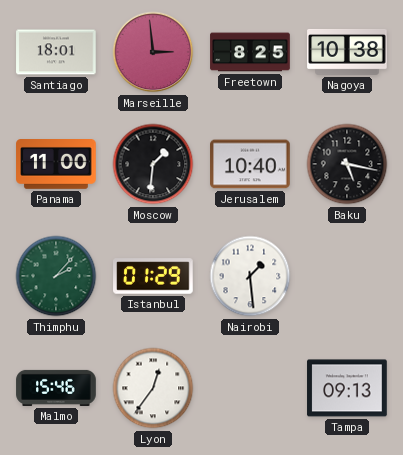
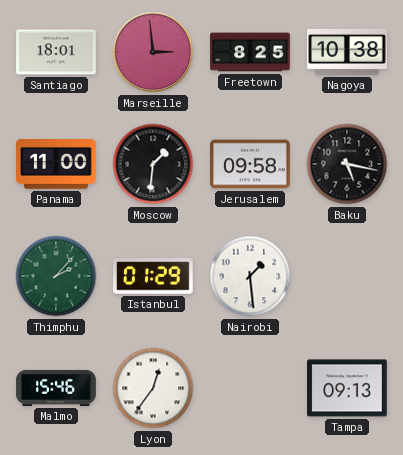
Jerusalem: 10:40 -> 09:58 (250, 164)
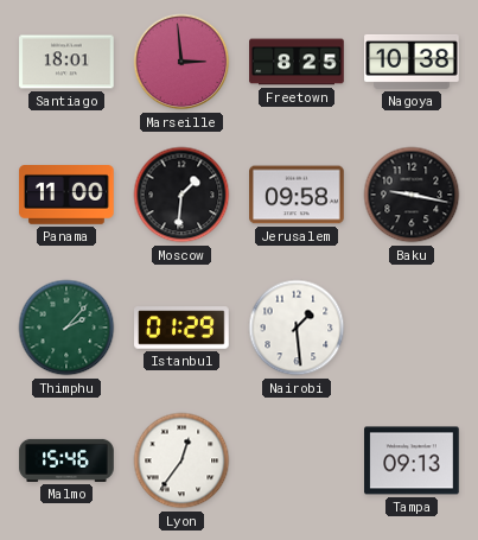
Baku: 5:17 -> 9:17 (412, 195)
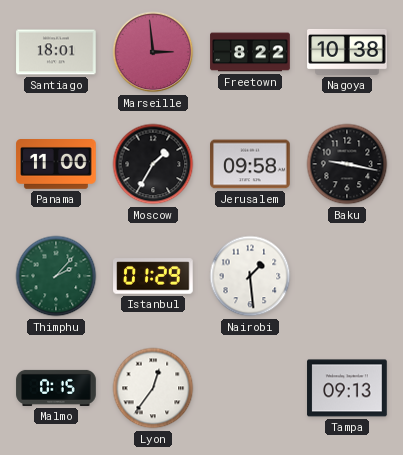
Freetown: 8:25 -> 8:22 (250, 52)
Moscow: 1:31 -> 1:35 (153, 164)
Malmo: 15:46 -> 0:15 (56, 388)
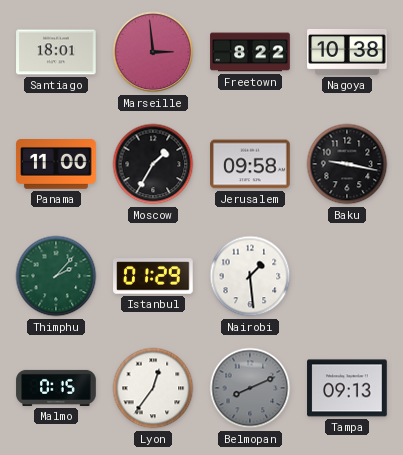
Belmopan: none -> 8:11 (250, 388)
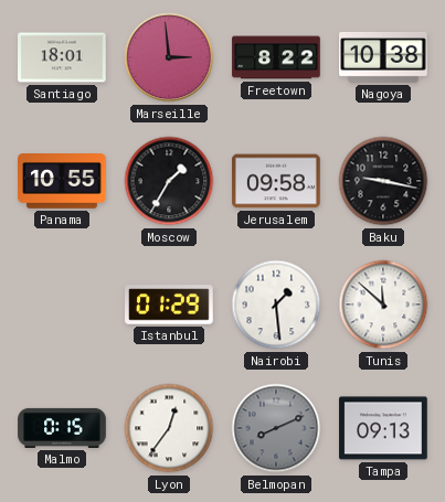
Panama: 11:00 -> 10:55 (62, 182)
Thimphu: 2:07 -> none (56, 276)
Tunis: none -> 11:52 (383, 305)
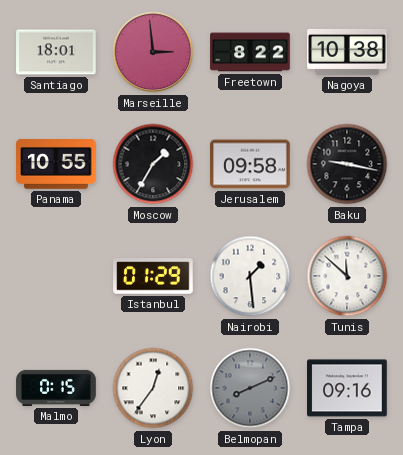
Tampa: 09:13 -> 09:16 (347, 388)
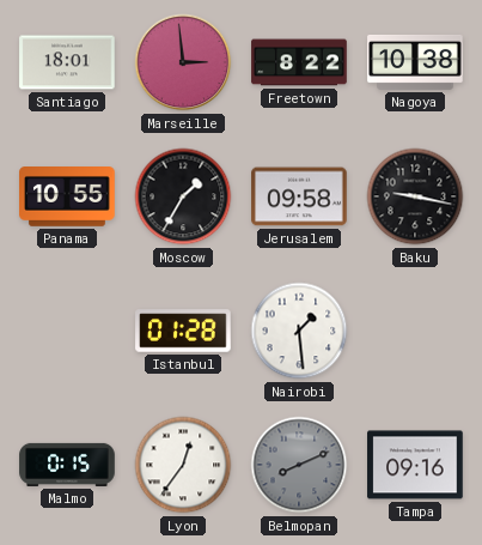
Istanbul: 01:29 -> 01:28 (183, 331)
Tunis: 11:52 -> none (347, 276)
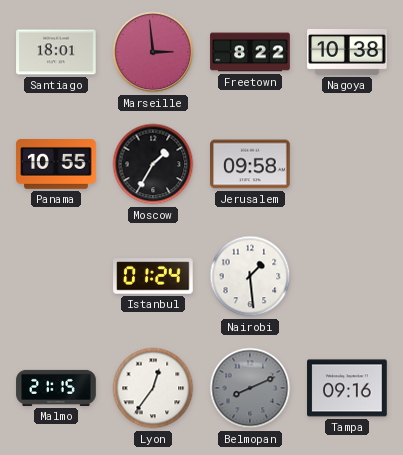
Baku: 9:17 -> none (415, 196)
Istanbul: 01:28 -> 01:24 (153, 276)
Malmo: 0:15 -> 21:15 (56, 388)
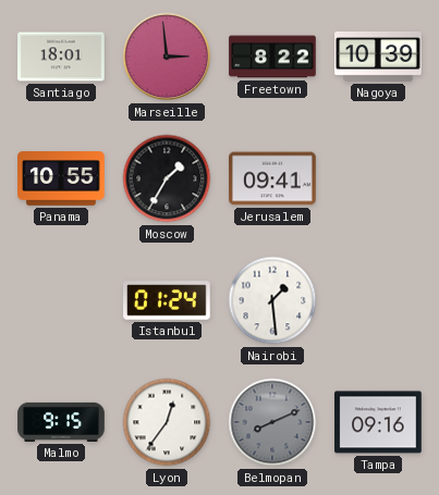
Nagoya: 10:38 -> 10:39 (378, 57)
Jerusalem: 09:58 -> 09:41 (272, 178)
Malmo: 21:15 -> 9:15 (61, 422)
